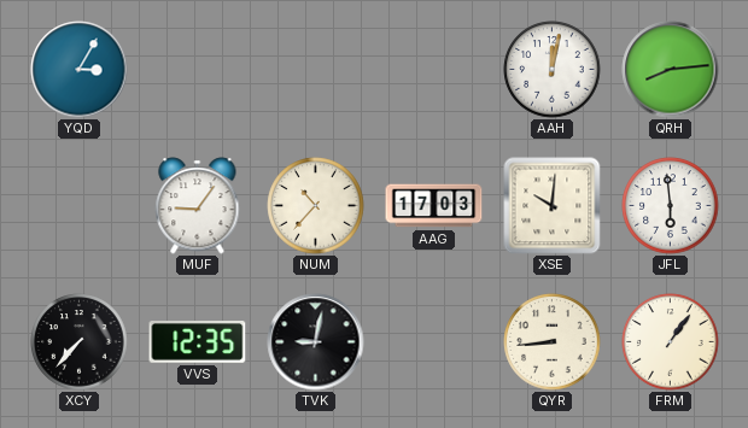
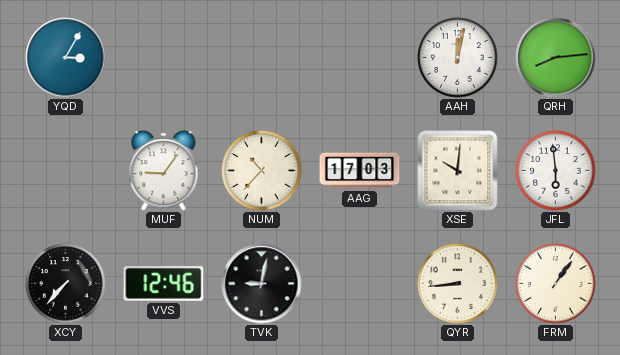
VVS: 12:35 -> 12:46 (164, 284)
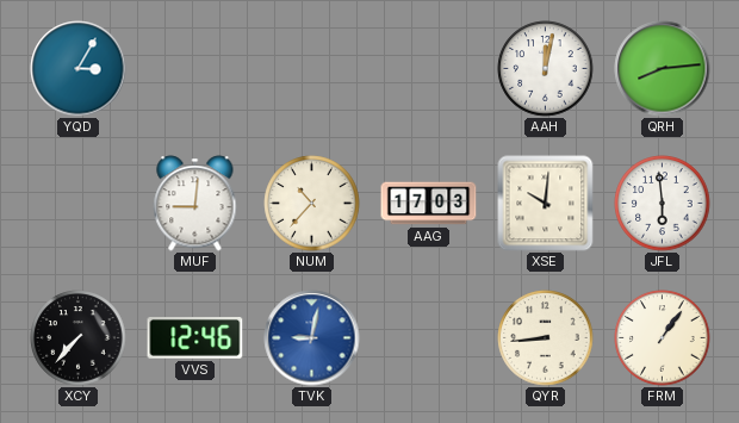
MUF: 9:06 -> 9:01 (195, 204)
TVK dial: black -> blue (312, 338)
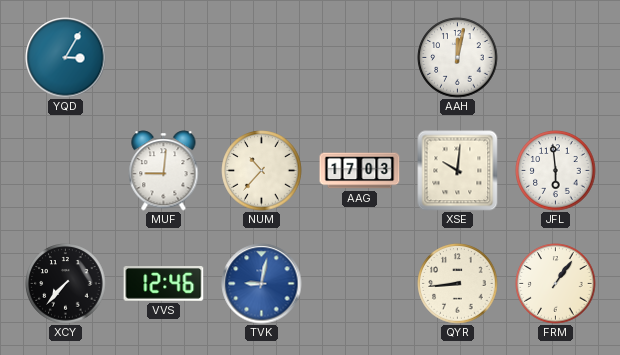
QRH: 8:14 -> none (663, 69)
